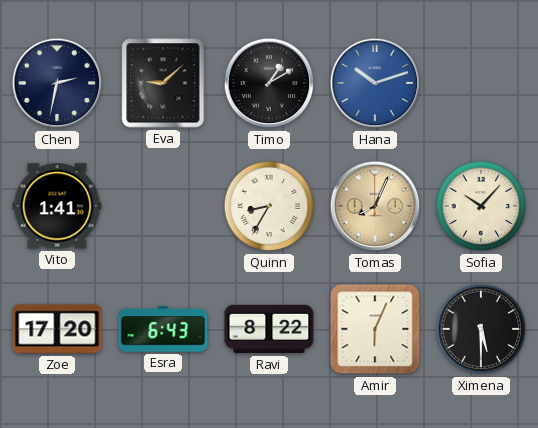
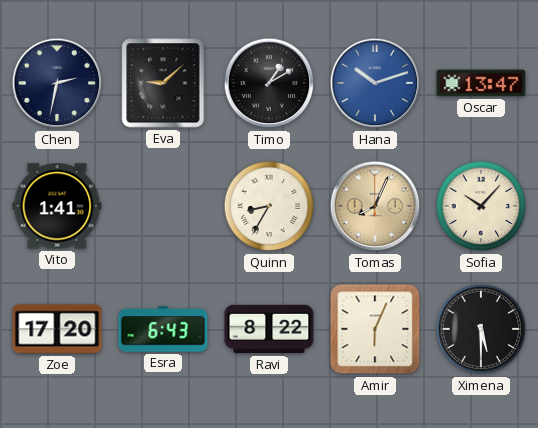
Oscar: none -> 13:47 (481, 83)
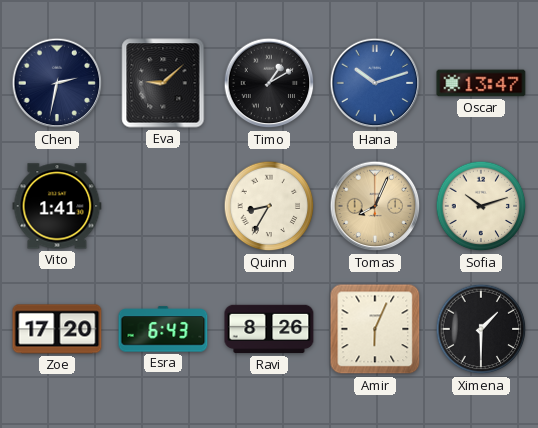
Sofia: 10:07 -> 10:12 (481, 206)
Ravi: 8:22 -> 8:26 (269, 329)
Ximena: 5:30 -> 1:30 (481, 329)
